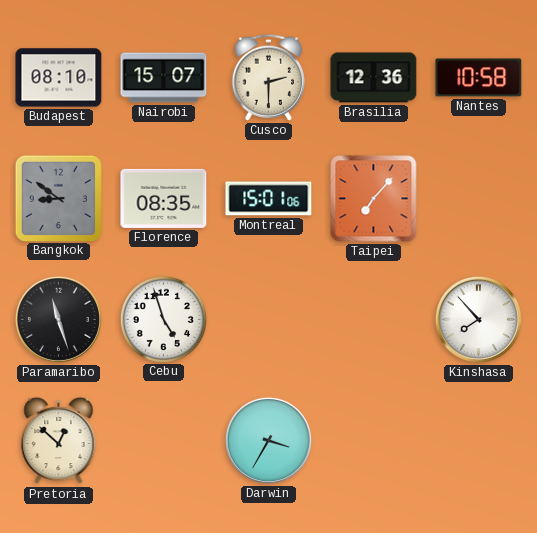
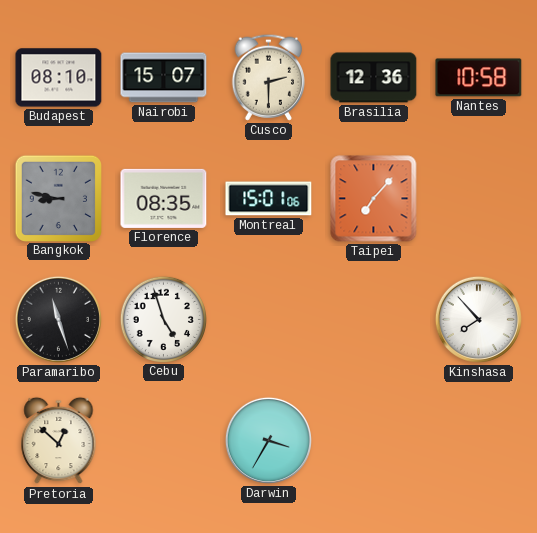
Bangkok: 8:51 -> 8:47 (58, 198)
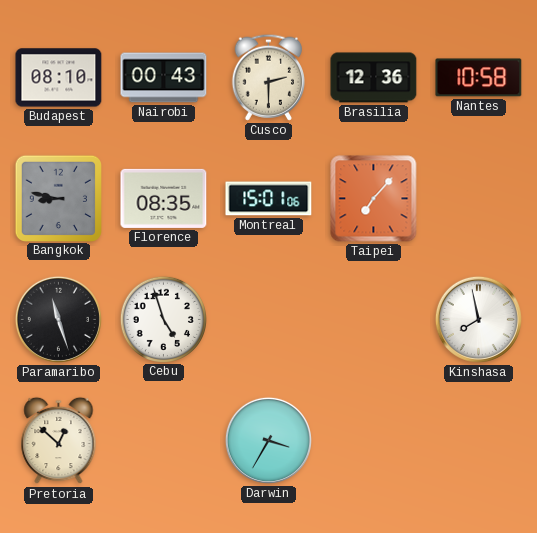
Nairobi: 15:07 -> 00:43 (164, 78)
Kinshasa: 7:53 -> 7:58 (478, 319)
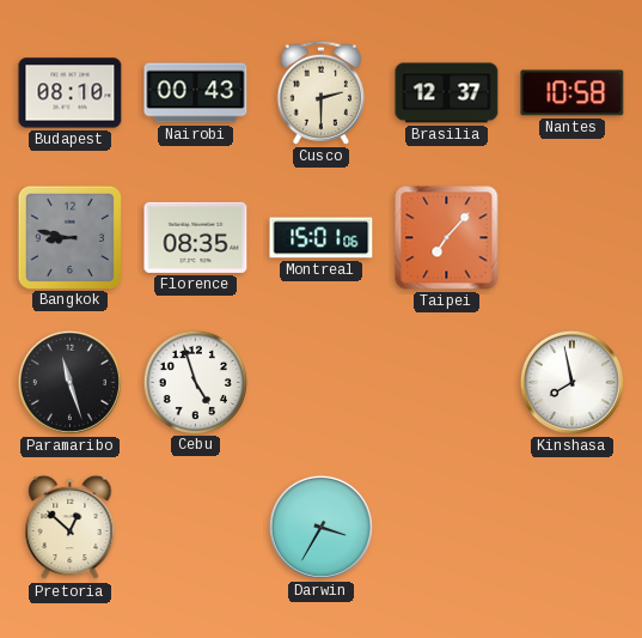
Brasilia: 12:36 -> 12:37 (447, 93)
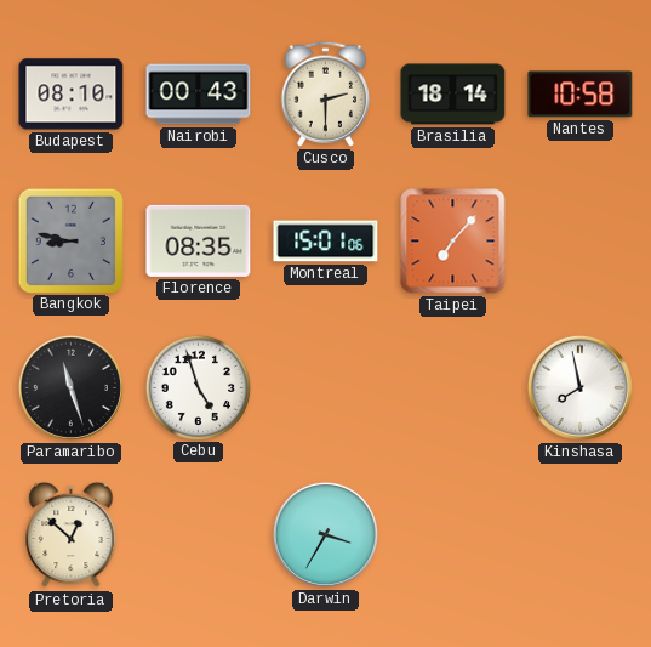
Brasilia: 12:37 -> 18:14 (453, 95)
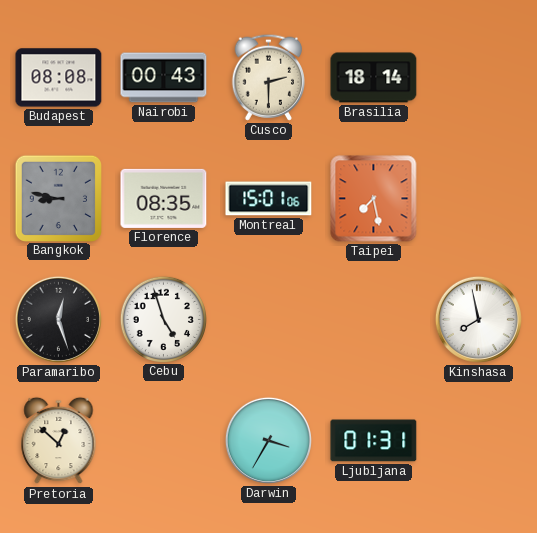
Budapest: 08:10 -> 08:08 (59, 78)
Nantes: 10:58 -> none (581, 95)
Taipei: 7:07 -> 7:28 (374, 199)
Paramaribo: 11:27 -> 12:27 (58, 319)
Ljubljana: none -> 01:31 (374, 441)
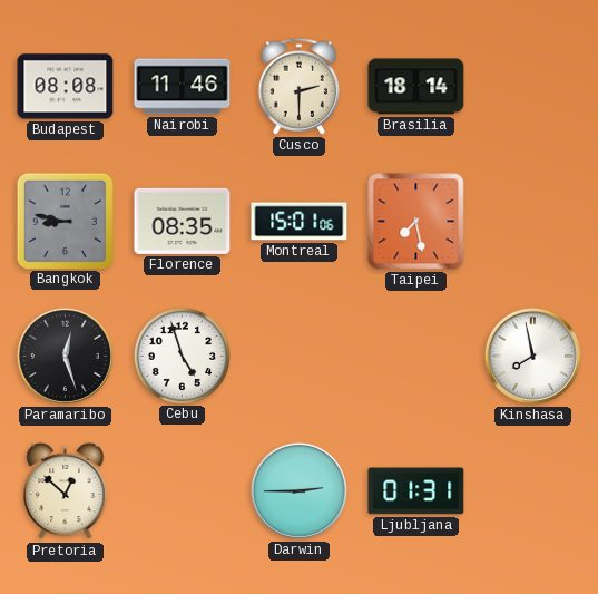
Nairobi: 00:43 -> 11:46 (183, 87)
Darwin: 3:35 -> 2:45 (298, 490)
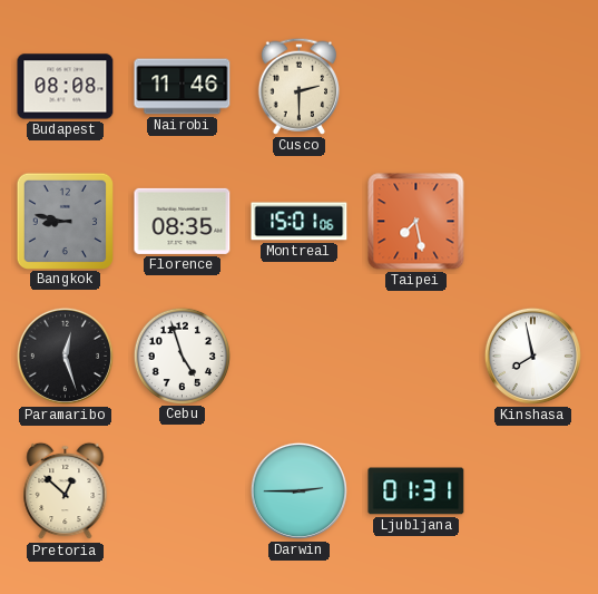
Brasilia: 18:14 -> none (416, 87)
